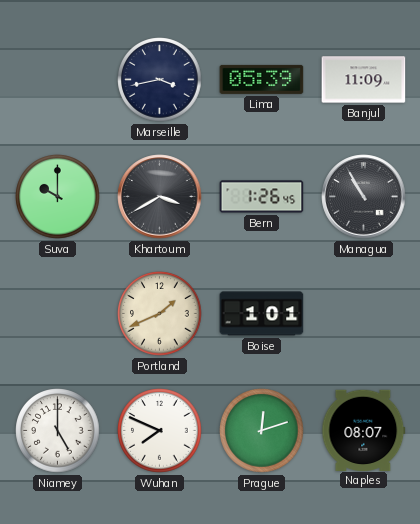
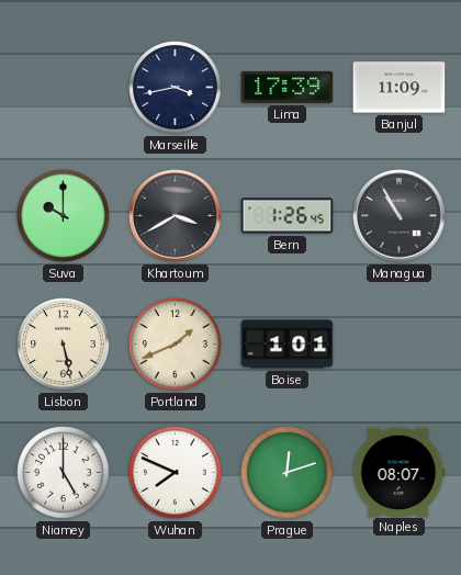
Lima: 05:39 -> 17:39 (288, 87)
Lisbon: none -> 5:28 (64, 345)
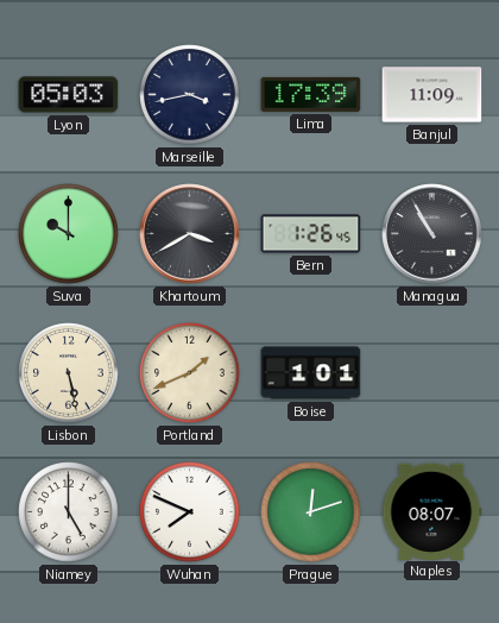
Lyon: none -> 05:03 (69, 95)
